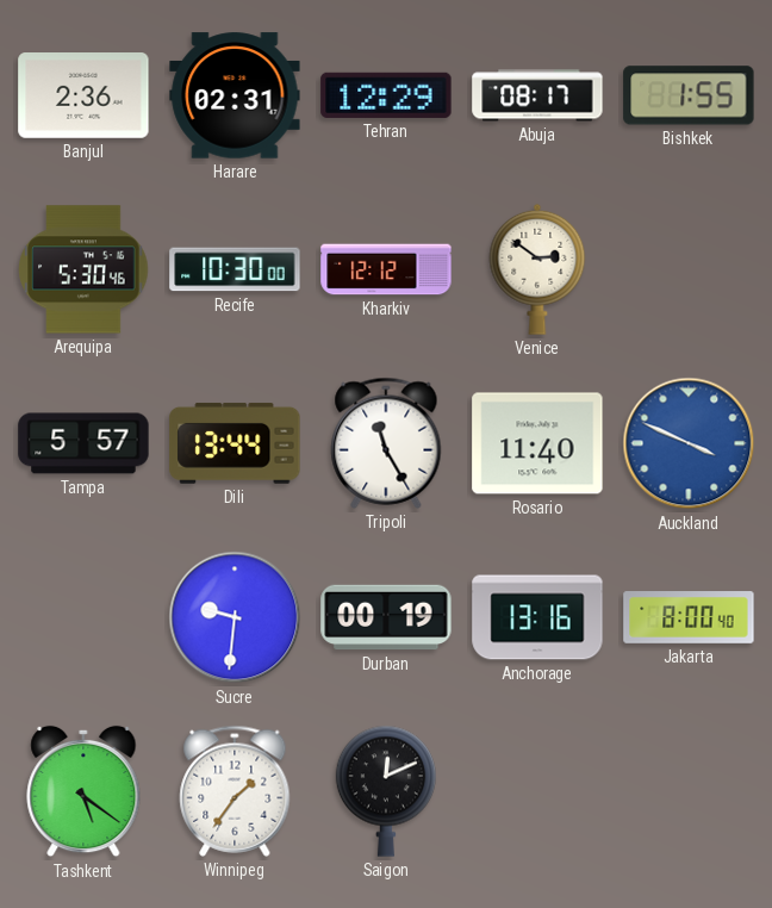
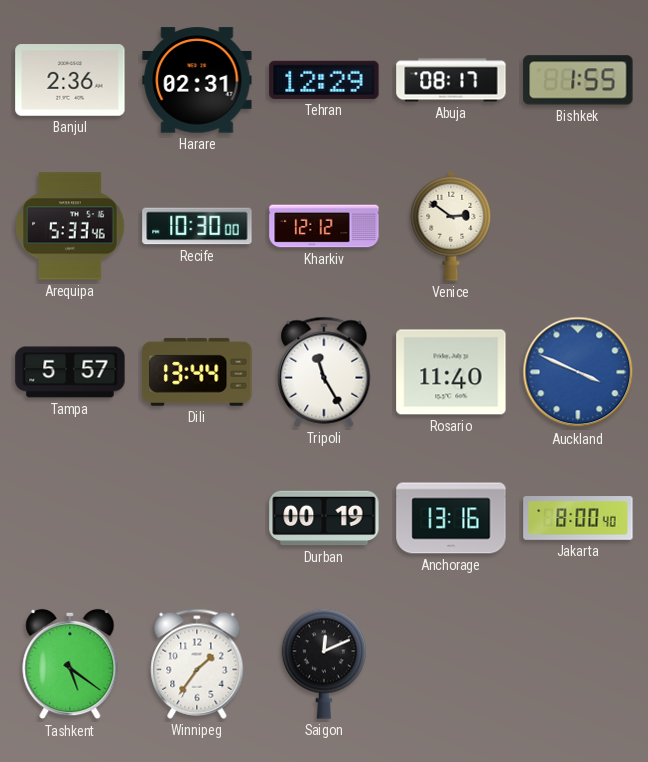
Arequipa: 5:30 -> 5:33 (70, 226)
Sucre: 9:31 -> none (235, 617)
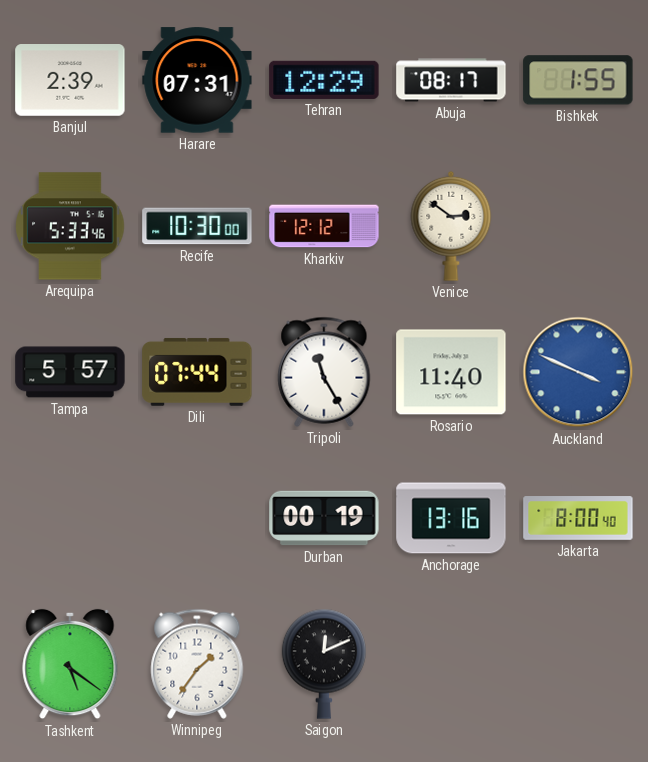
Banjul: 2:36 -> 2:39 (70, 81)
Harare: 02:31 -> 07:31 (197, 80)
Dili: 13:44 -> 07:44 (197, 372)
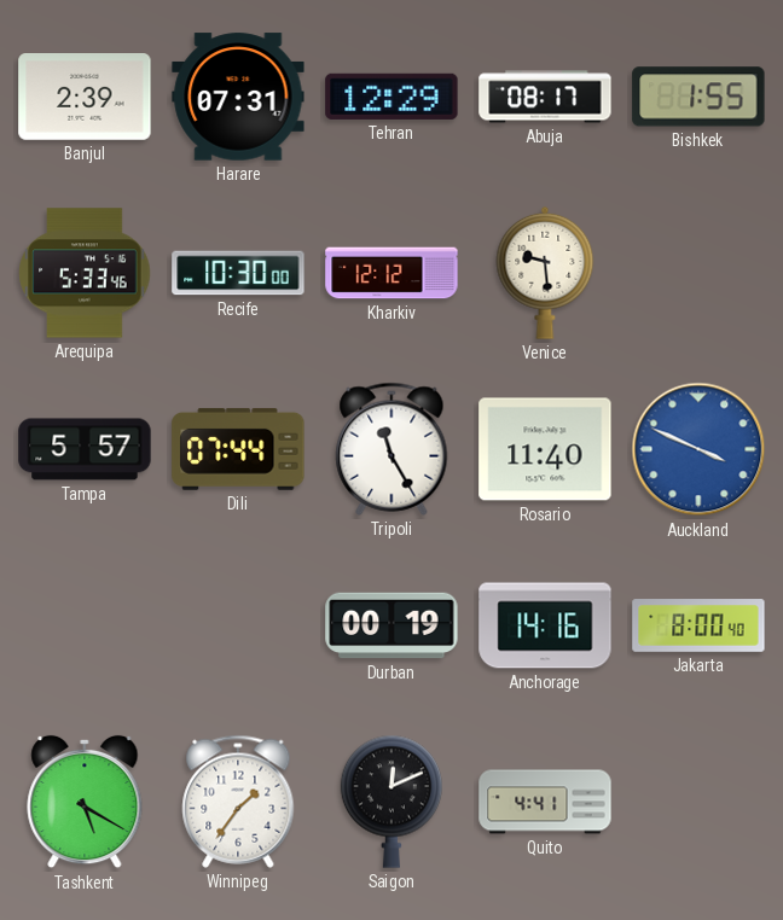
Venice: 2:51 -> 9:29 (545, 273)
Anchorage: 13:16 -> 14:16 (545, 625)
Tashkent: 5:21 -> 5:20 (85, 802)
Quito: none -> 4:41 (545, 802)
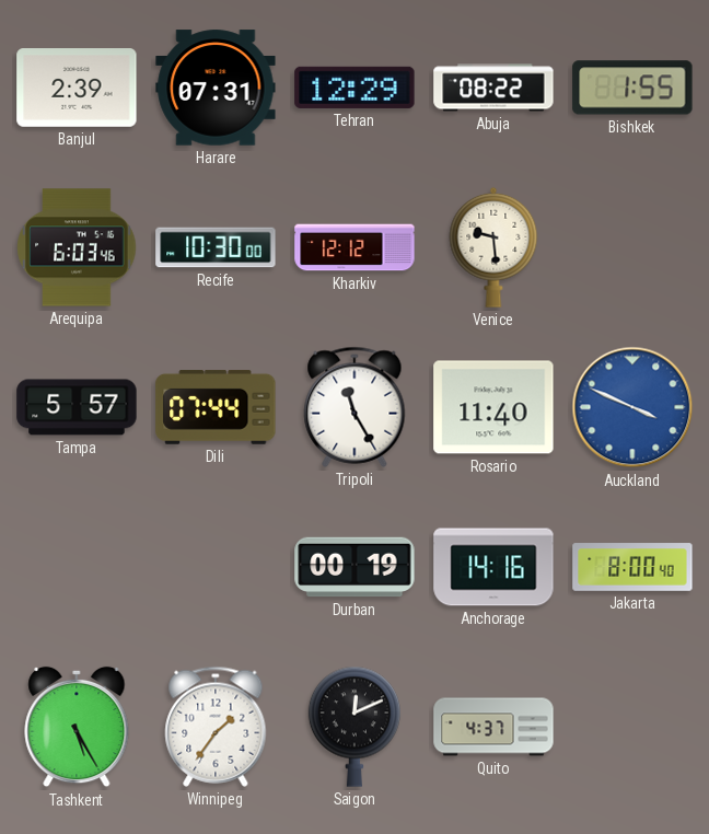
Abuja: 08:17 -> 08:22 (493, 88)
Arequipa: 5:33 -> 6:03 (77, 247)
Tashkent: 5:20 -> 5:25 (77, 727)
Quito: 4:41 -> 4:37 (493, 727)
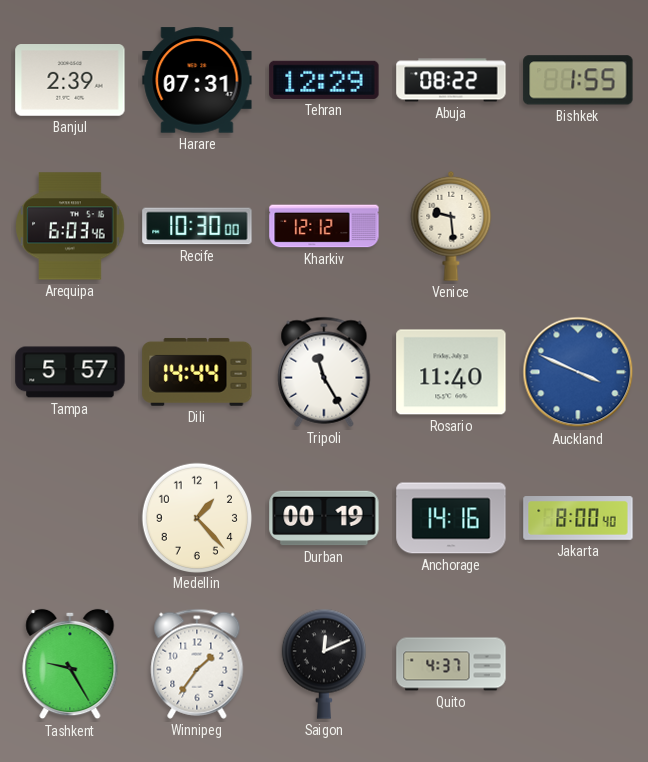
Dili: 07:44 -> 14:44 (197, 372)
Medellin: none -> 1:23 (196, 517)
Tashkent: 5:25 -> 9:25 (70, 664)
